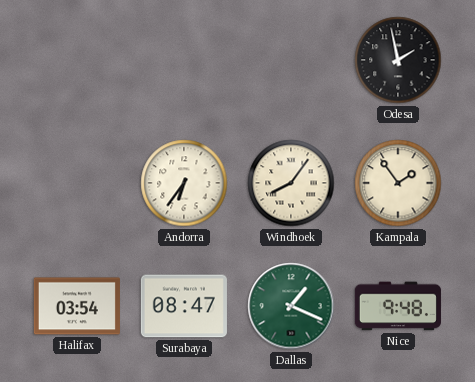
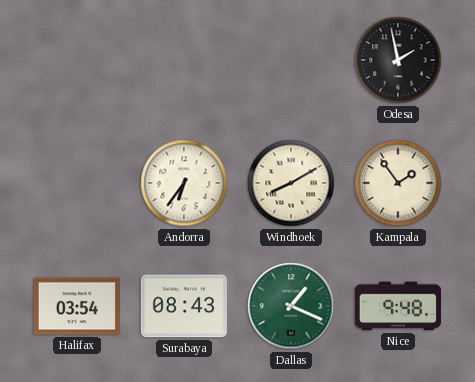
Windhoek: 8:06 -> 8:10 (291, 183)
Surabaya: 08:47 -> 08:43 (184, 306)
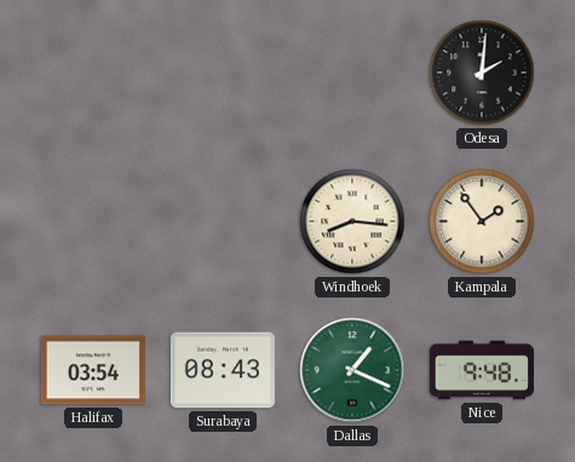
Odesa: 1:58 -> 2:01 (482, 73)
Andorra: 6:36 -> none (184, 183)
Windhoek: 8:10 -> 8:16 (352, 221)
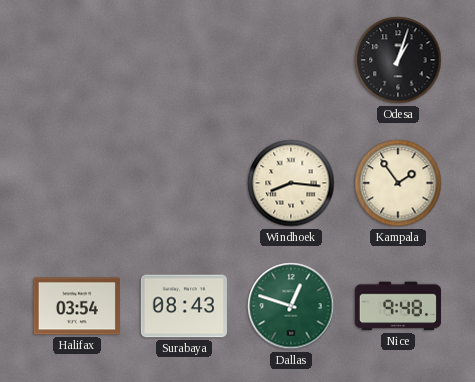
Odesa: 2:01 -> 1:03 (398, 60)
Dallas: 1:19 -> 12:48 (291, 306)
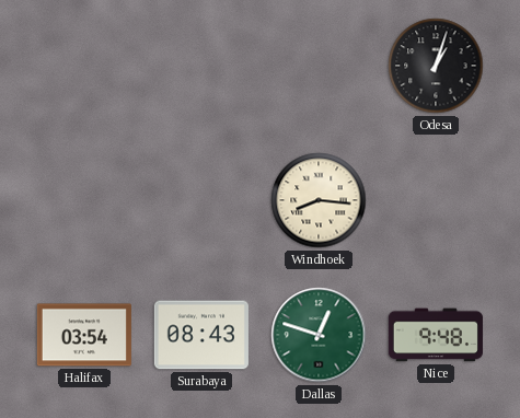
Kampala: 1:54 -> none (398, 183)
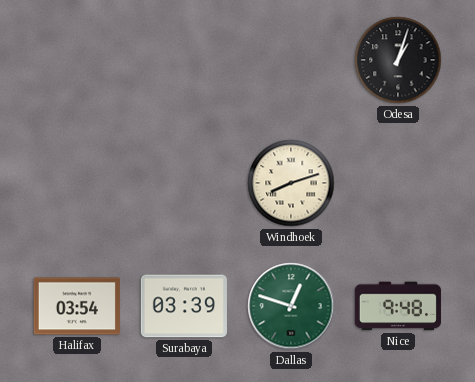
Windhoek: 8:16 -> 8:12 (291, 183)
Surabaya: 08:43 -> 03:39 (184, 306)
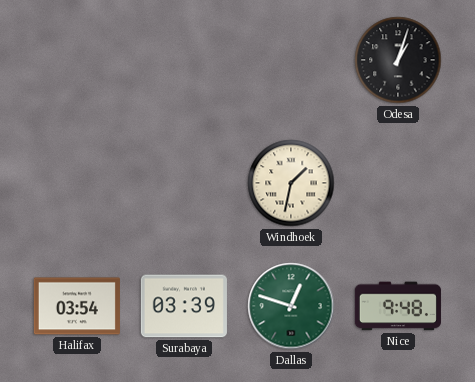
Windhoek: 8:12 -> 1:32 (291, 183)
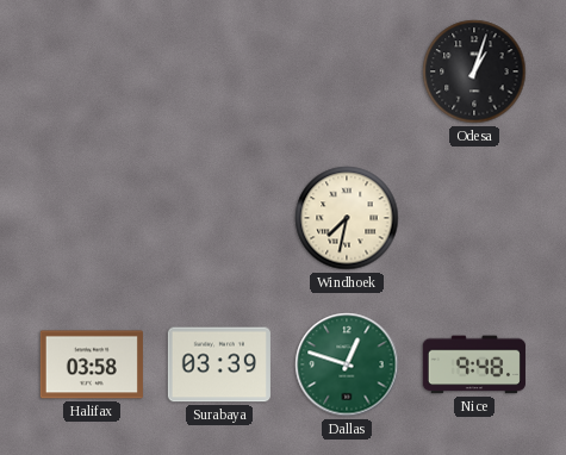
Windhoek: 1:32 -> 7:32 (347, 218)
Halifax: 03:54 -> 03:58 (92, 364)
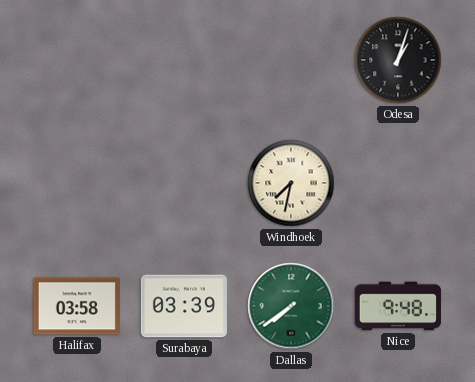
Dallas: 12:48 -> 7:39 (291, 306)
